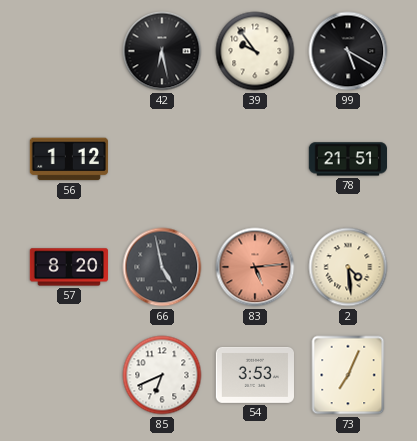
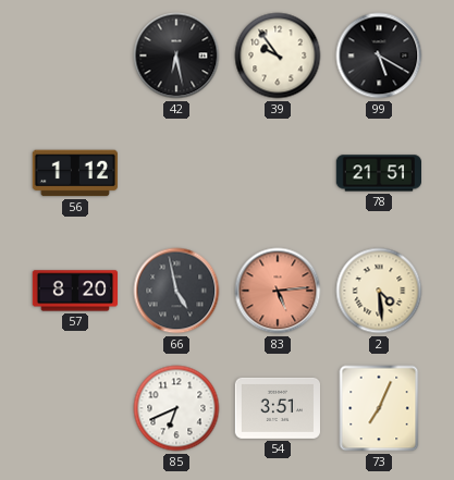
54: 3:53 -> 3:51 (277, 408)
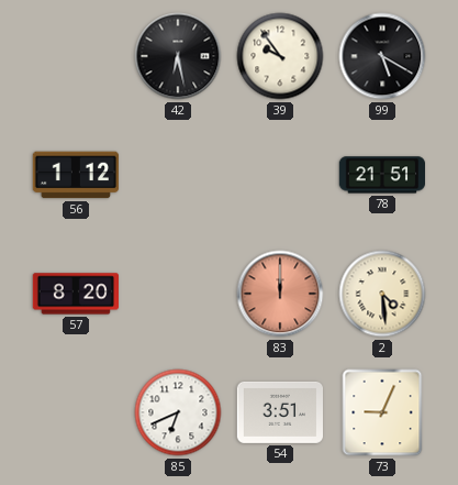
66: 4:58 -> none (176, 291)
83: 5:14 -> 12:00 (280, 294)
73: 7:04 -> 9:04 (382, 412)
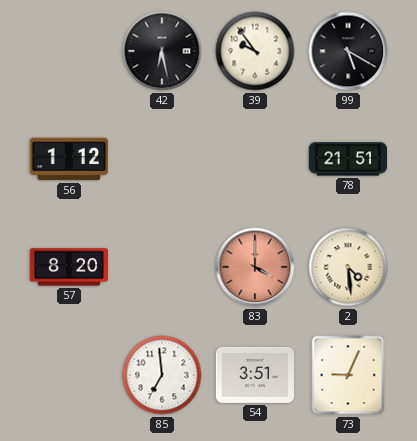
83: 12:00 -> 4:00 (255, 267)
85: 6:41 -> 6:59 (162, 375)
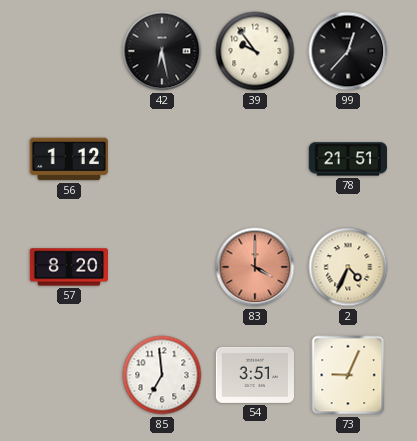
99: 5:20 -> 12:37 (348, 51)
2: 4:29 -> 4:34 (348, 267)
